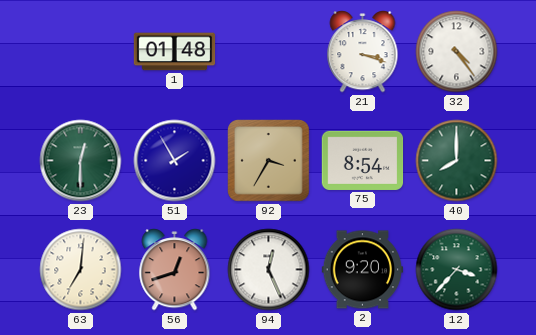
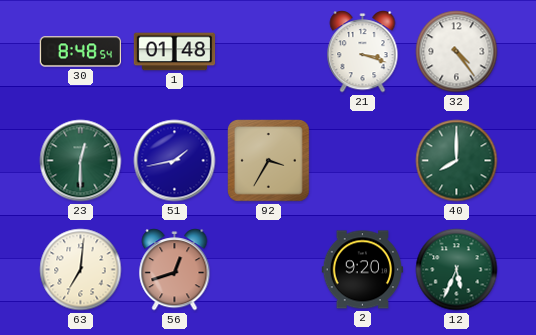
30: none -> 8:48 (81, 52)
51: 1:55 -> 1:43 (175, 161)
75: 8:54 -> none (363, 160)
94: 12:26 -> none (269, 270)
12: 3:37 -> 5:34 (457, 270)
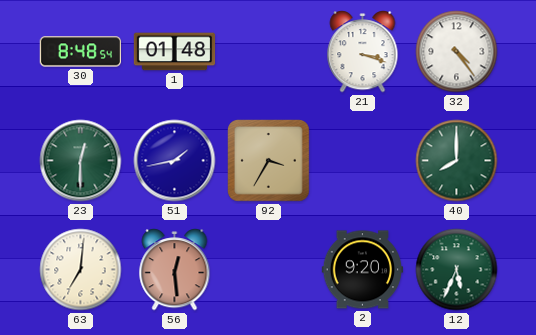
56: 12:42 -> 12:29 (175, 270)
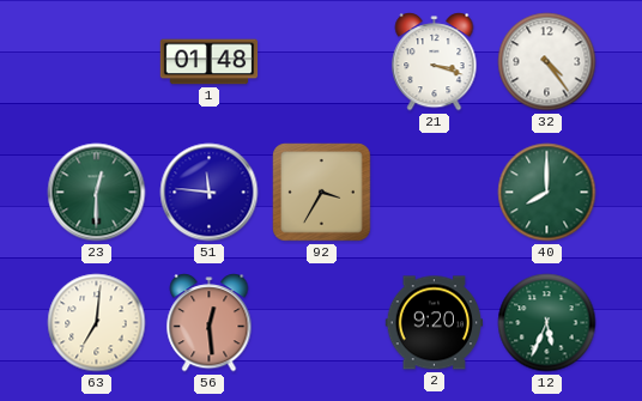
30: 8:48 -> none (81, 52)
51: 1:43 -> 11:46 (210, 193)
